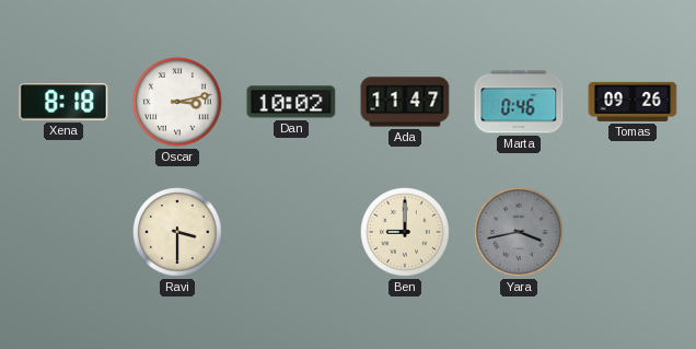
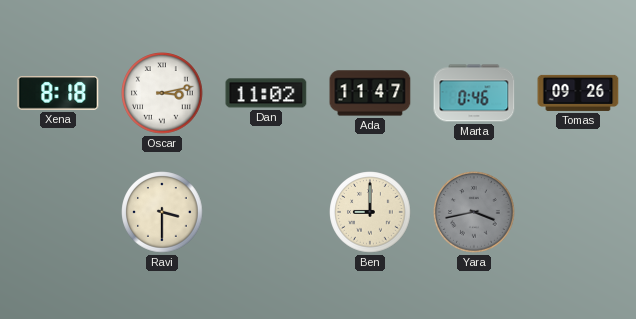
Dan: 10:02 -> 11:02 (266, 93)
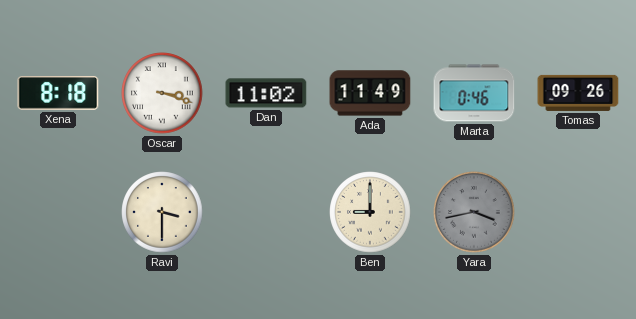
Oscar: 3:13 -> 3:18 (162, 93)
Ada: 11:47 -> 11:49 (370, 93)
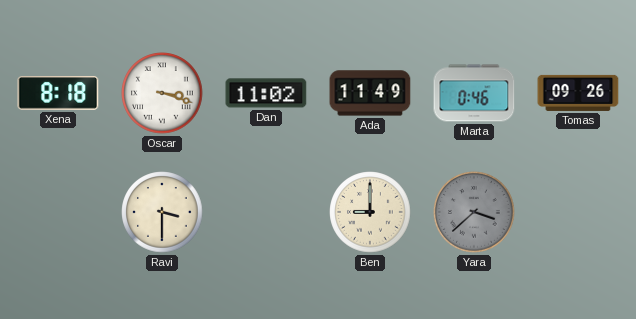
Yara: 3:43 -> 3:38 (474, 212)
